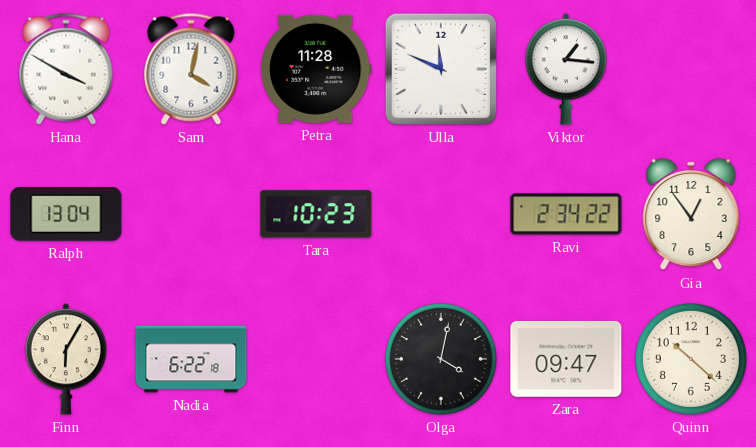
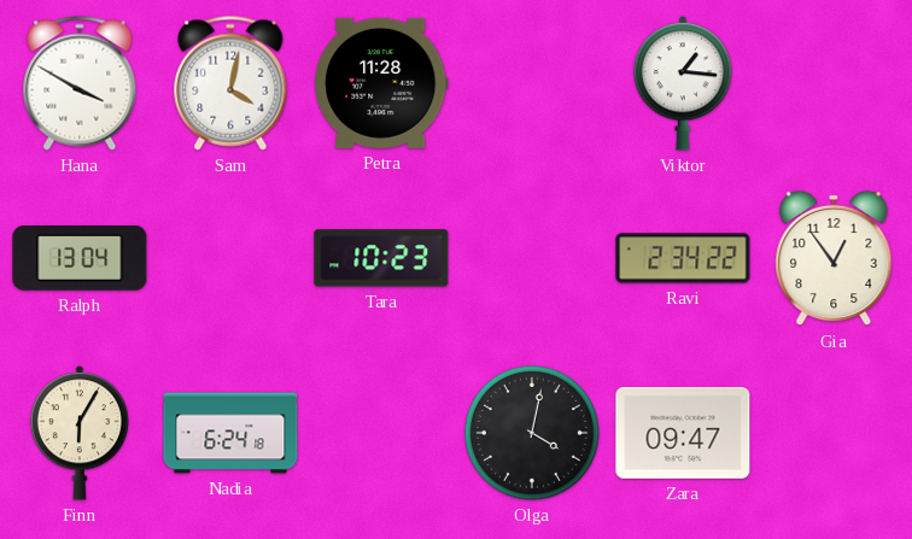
Ulla: 11:49 -> none (441, 69)
Nadia: 6:22 -> 6:24 (230, 433)
Quinn: 10:22 -> none (691, 359)
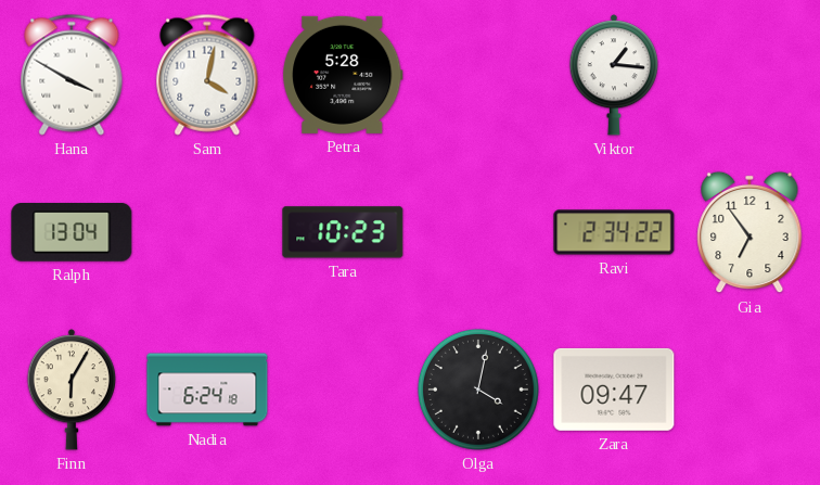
Petra: 11:28 -> 5:28 (343, 75)
Gia: 12:54 -> 6:54 (749, 232)
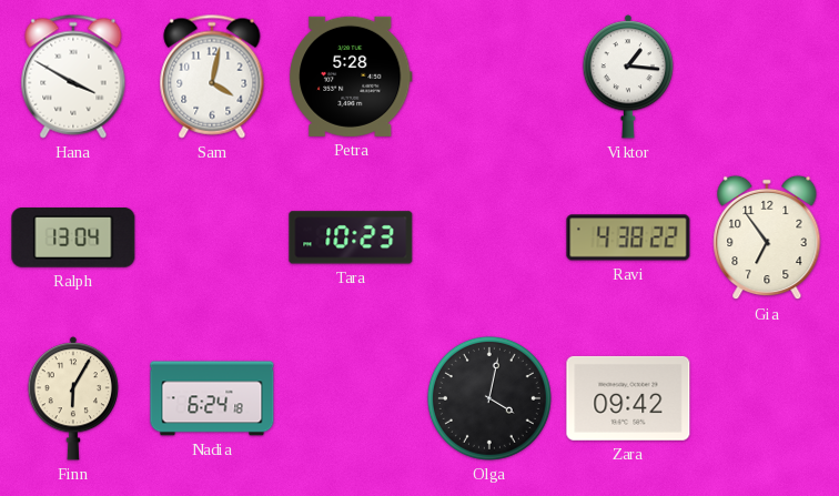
Ravi: 2:34 -> 4:38 (628, 237)
Zara: 09:47 -> 09:42 (628, 398)
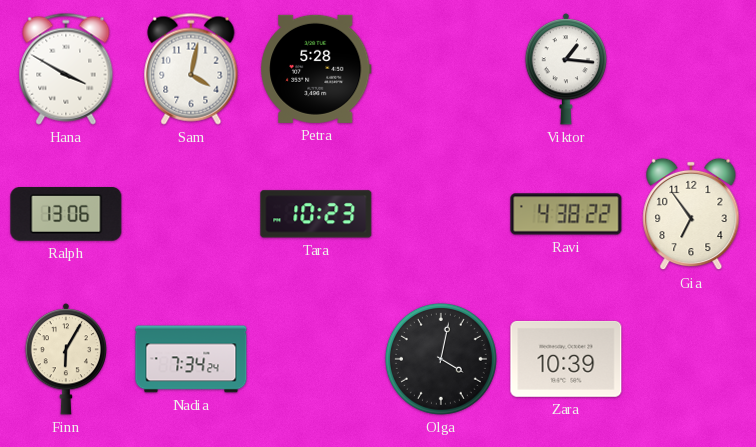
Ralph: 13:04 -> 13:06 (66, 215)
Nadia: 6:24 -> 7:34 (191, 359)
Zara: 09:42 -> 10:39 (566, 359)
